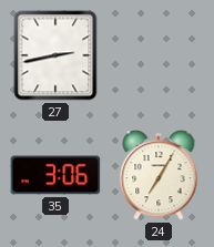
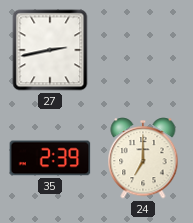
35: 3:06 -> 2:39 (50, 158)
24: 7:05 -> 7:00 (143, 158)
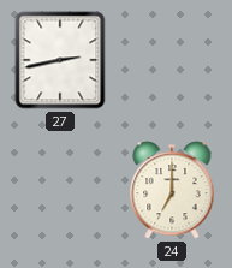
35: 2:39 -> none (50, 158)
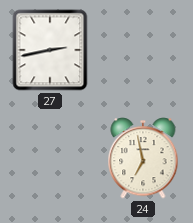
24: 7:00 -> 6:58 (143, 158)
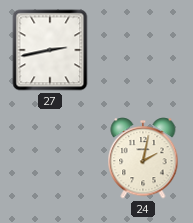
24: 6:58 -> 2:02 (143, 158)
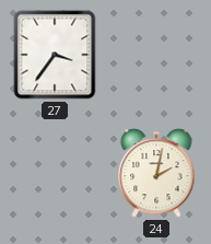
27: 2:43 -> 3:36 (55, 55)
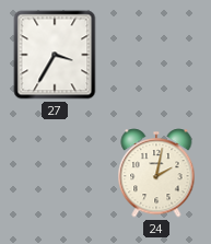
27: 3:36 -> 3:35 (55, 55)
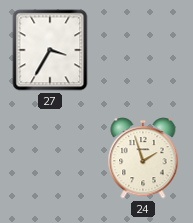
24: 2:02 -> 1:57 (143, 158)
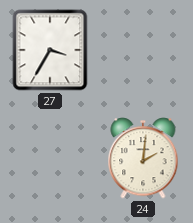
24: 1:57 -> 2:01 (143, 158)
